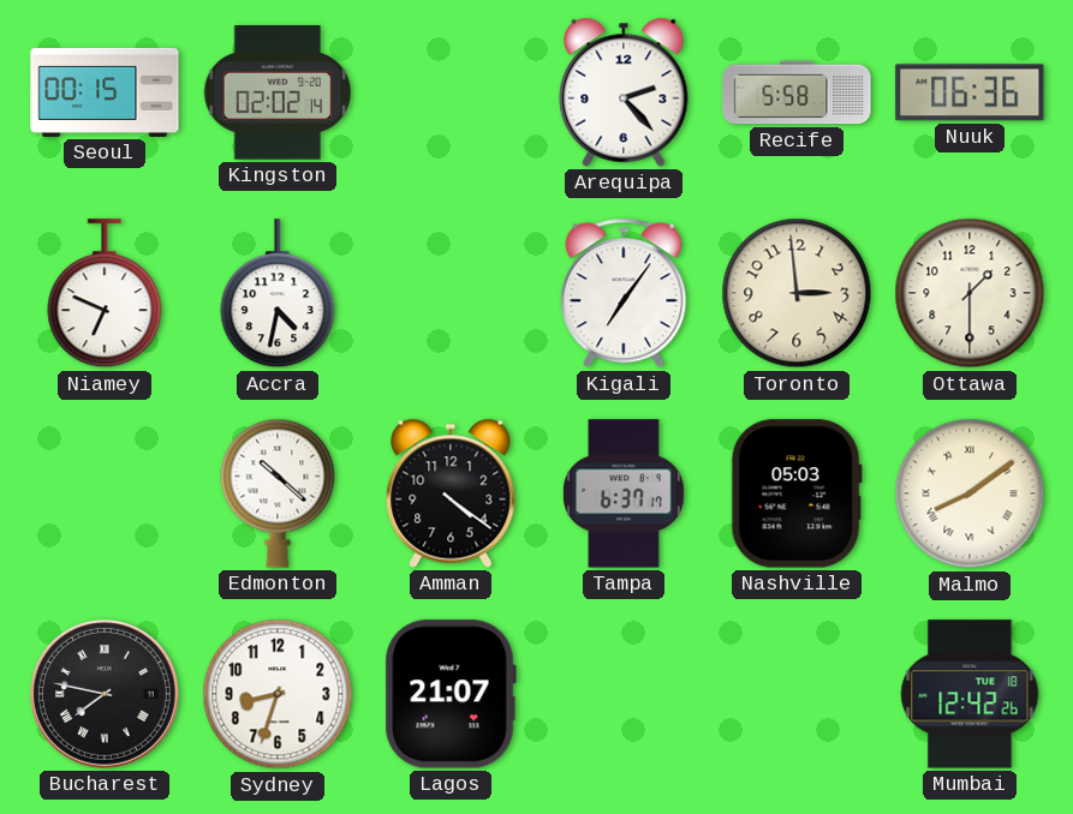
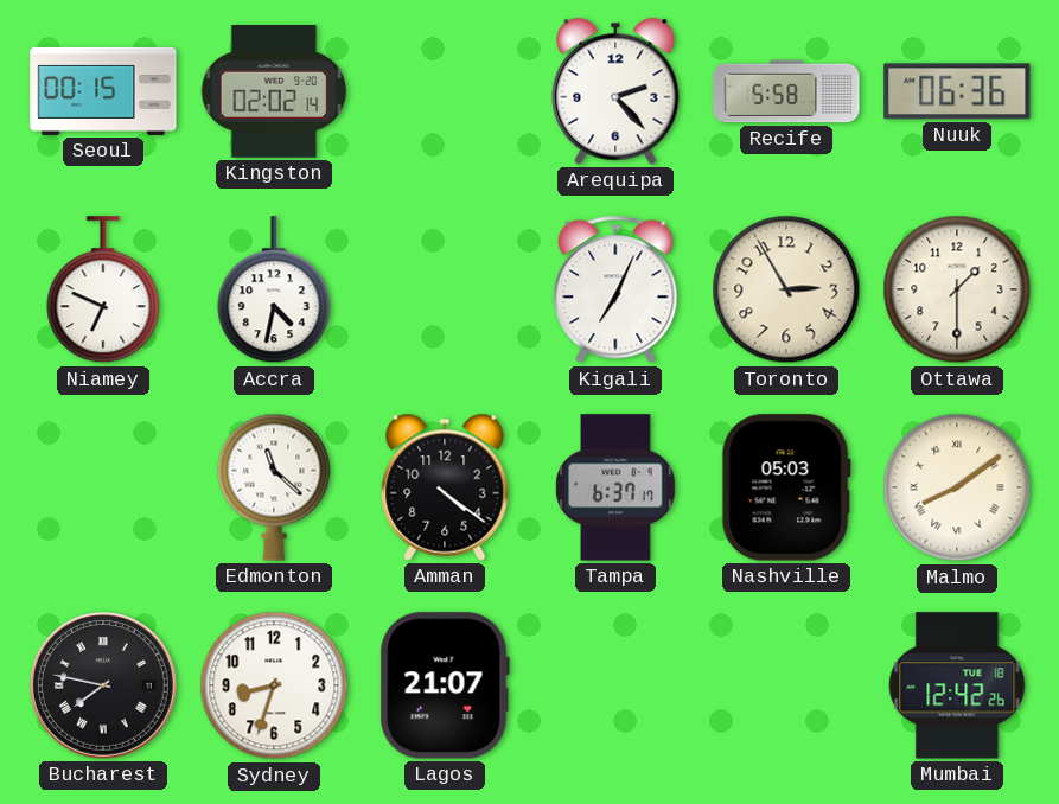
Kigali: 7:06 -> 7:04 (615, 289)
Toronto: 2:59 -> 2:55 (786, 289)
Edmonton: 10:22 -> 11:22 (274, 487)
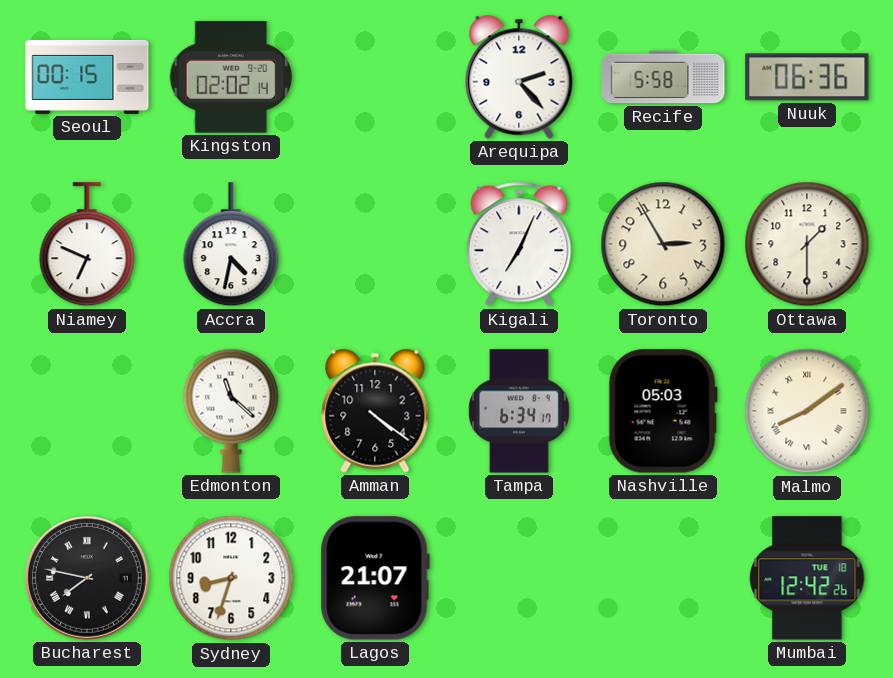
Tampa: 6:37 -> 6:34 (519, 411)
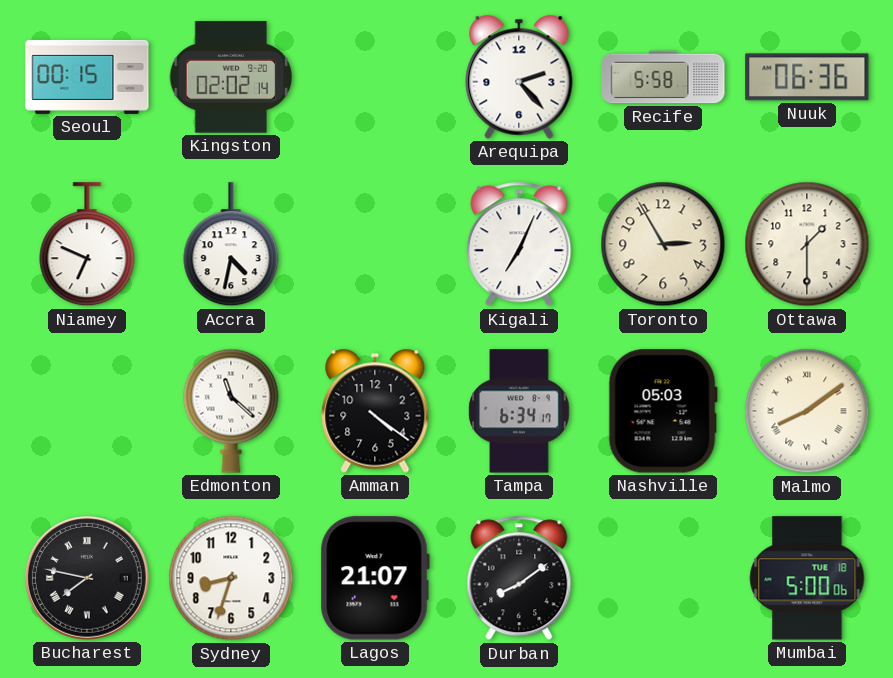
Durban: none -> 8:09 (519, 578)
Mumbai: 12:42 -> 5:00 (807, 578)
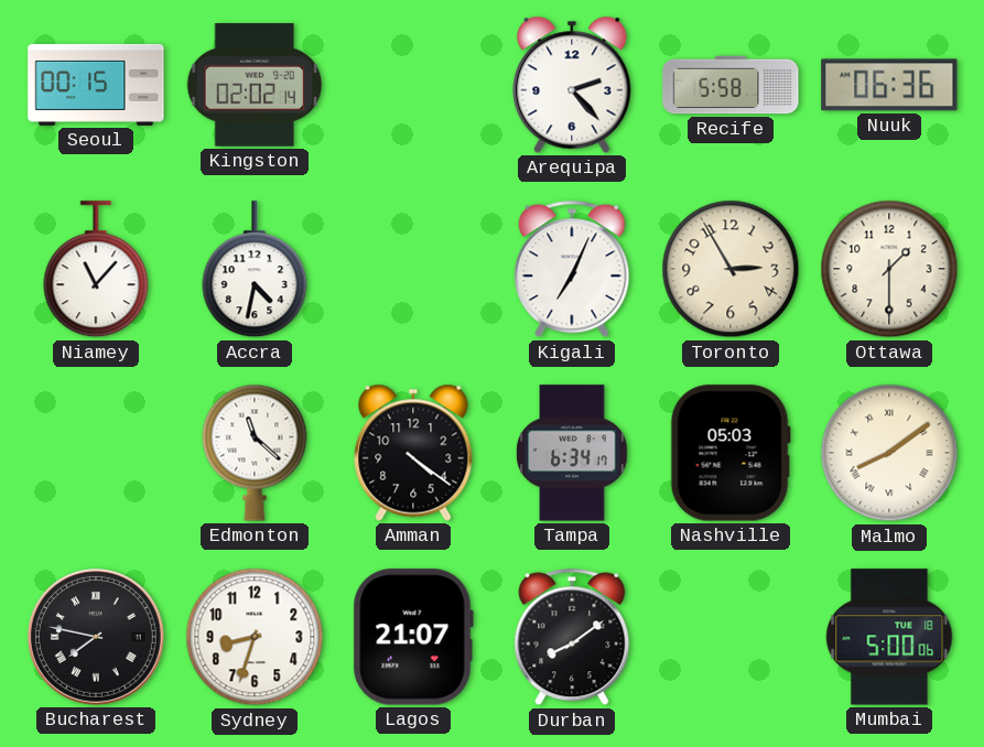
Niamey: 6:49 -> 11:07 (96, 270)
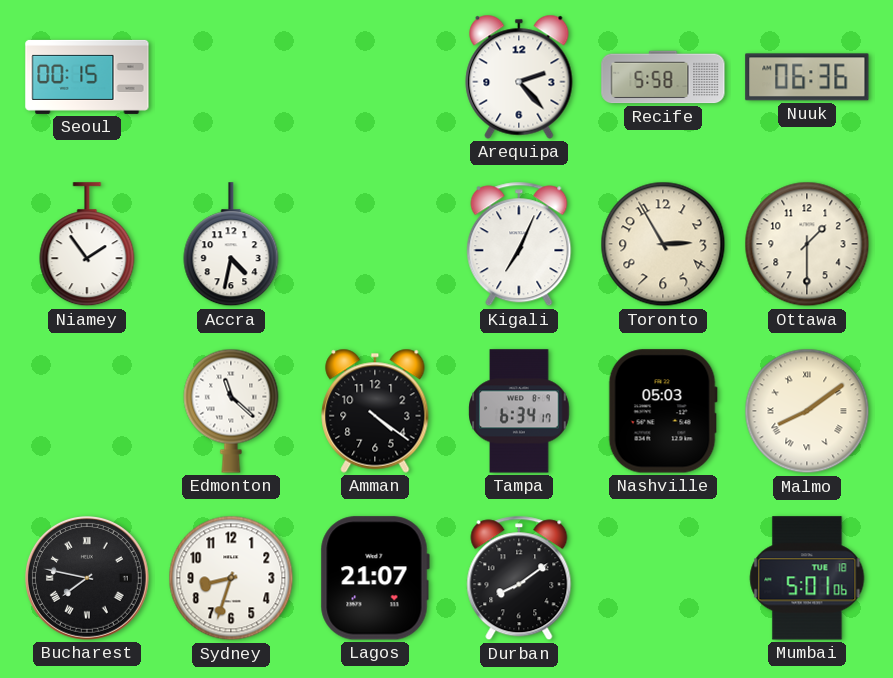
Kingston: 02:02 -> none (255, 85)
Niamey: 11:07 -> 1:54 (87, 245)
Mumbai: 5:00 -> 5:01 (807, 578)
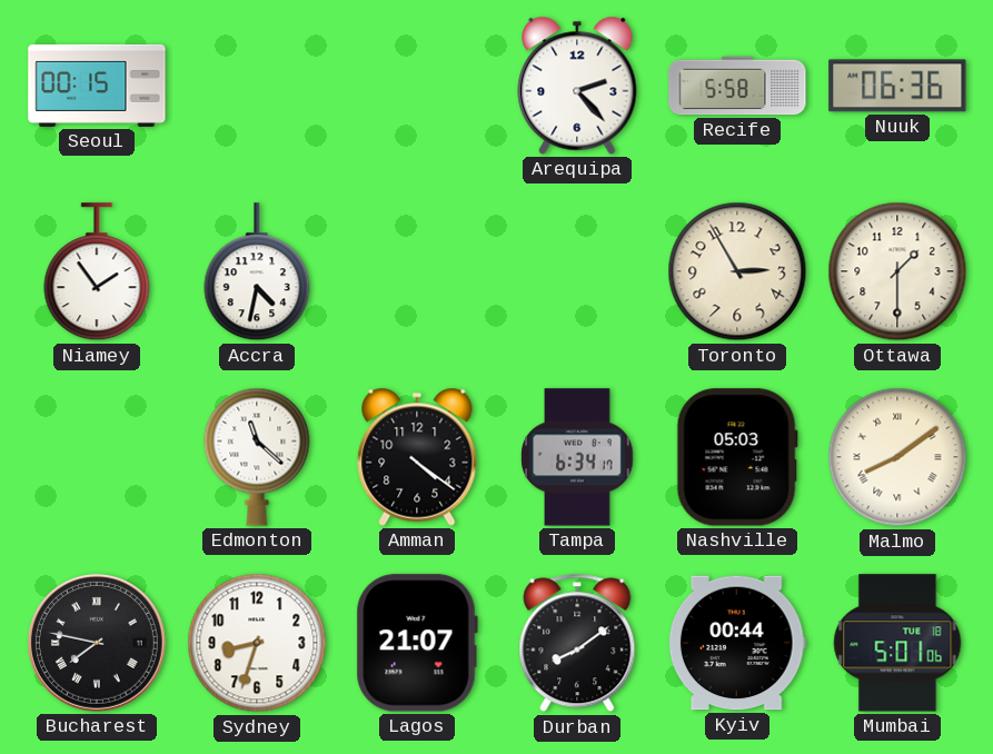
Kigali: 7:04 -> none (519, 244)
Kyiv: none -> 00:44 (737, 643)
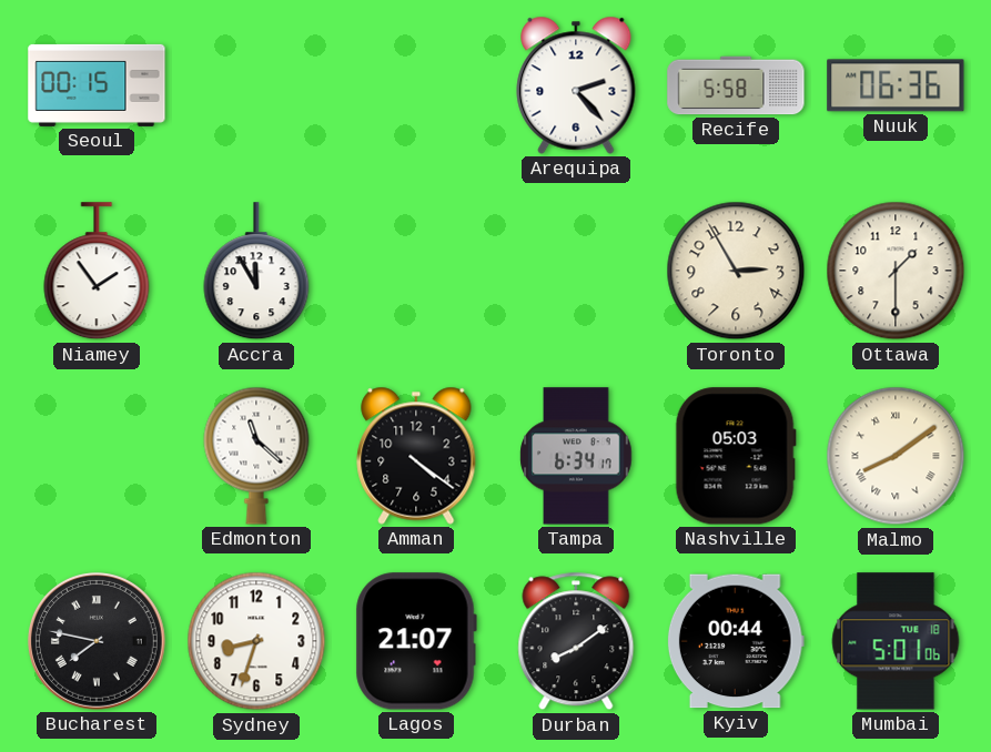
Accra: 4:32 -> 11:55 (256, 272)
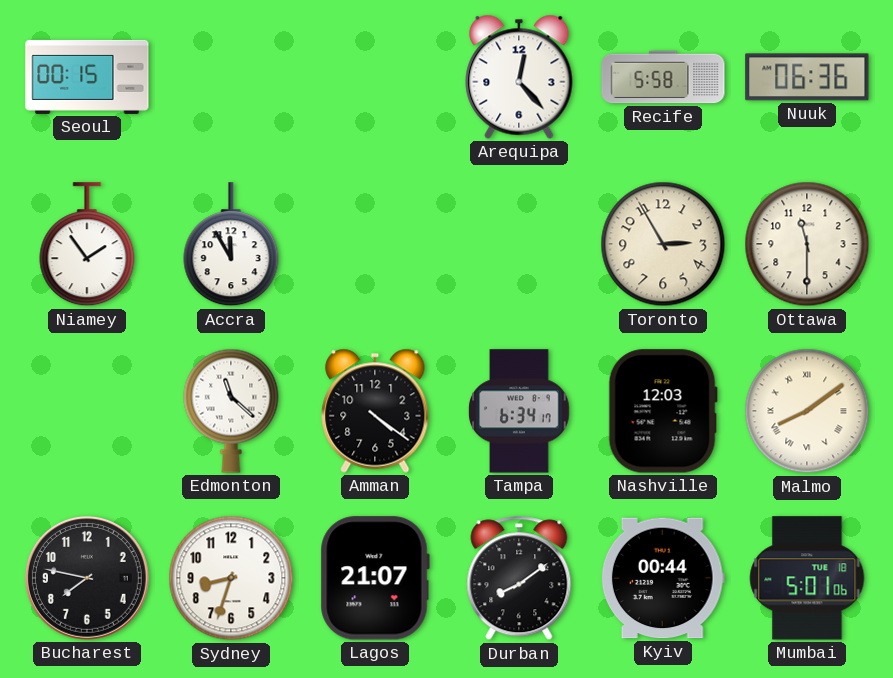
Arequipa: 2:23 -> 12:23 (519, 77)
Ottawa: 1:30 -> 11:30 (807, 244)
Nashville: 05:03 -> 12:03 (663, 411)
Bucharest numerals: Roman -> Arabic (87, 578)
